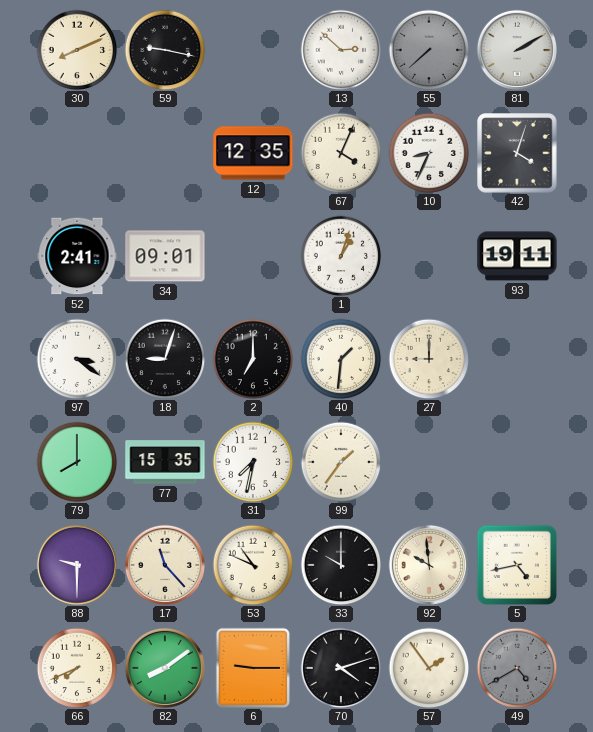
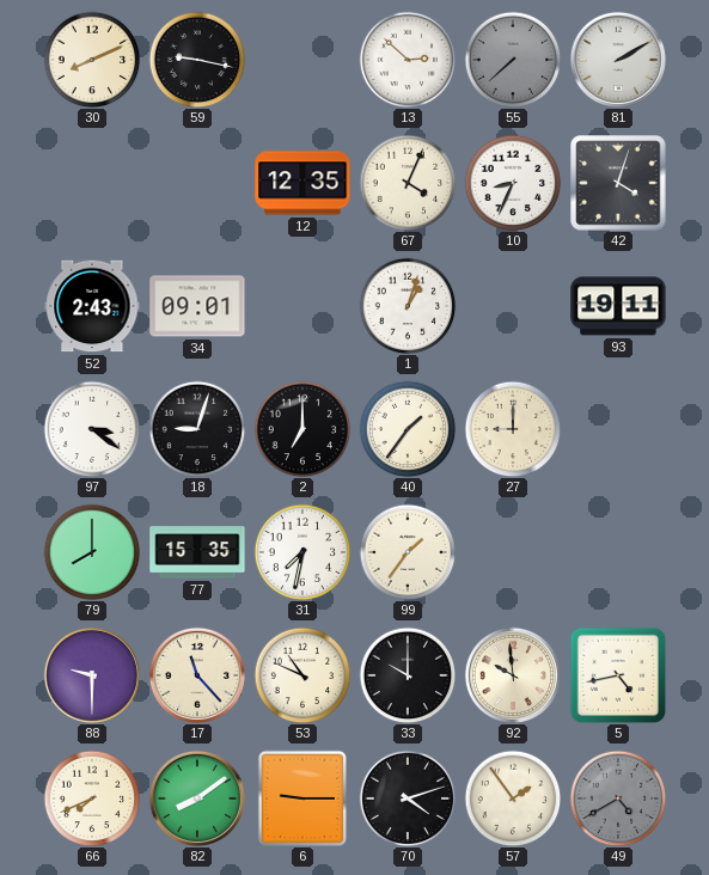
52: 2:41 -> 2:43 (92, 306)
40: 1:31 -> 1:36 (408, 429)
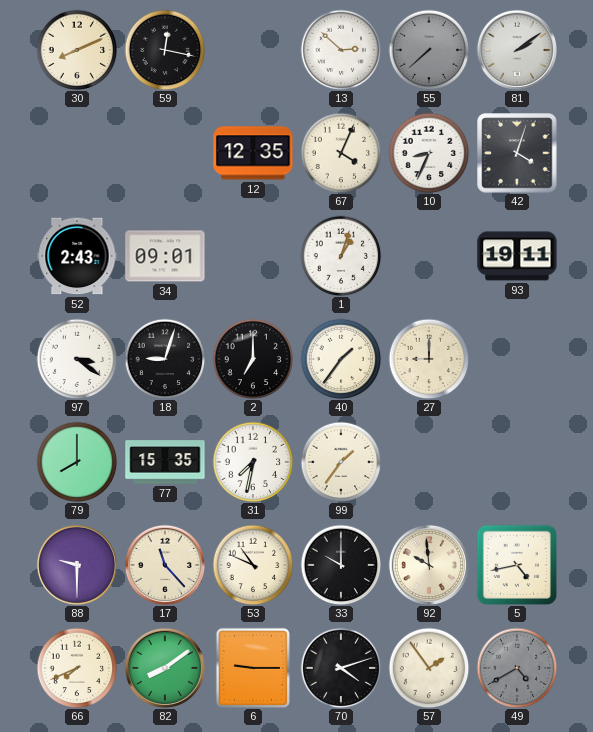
59: 9:17 -> 12:17 (165, 50)
81: 2:10 -> 2:09 (517, 50)
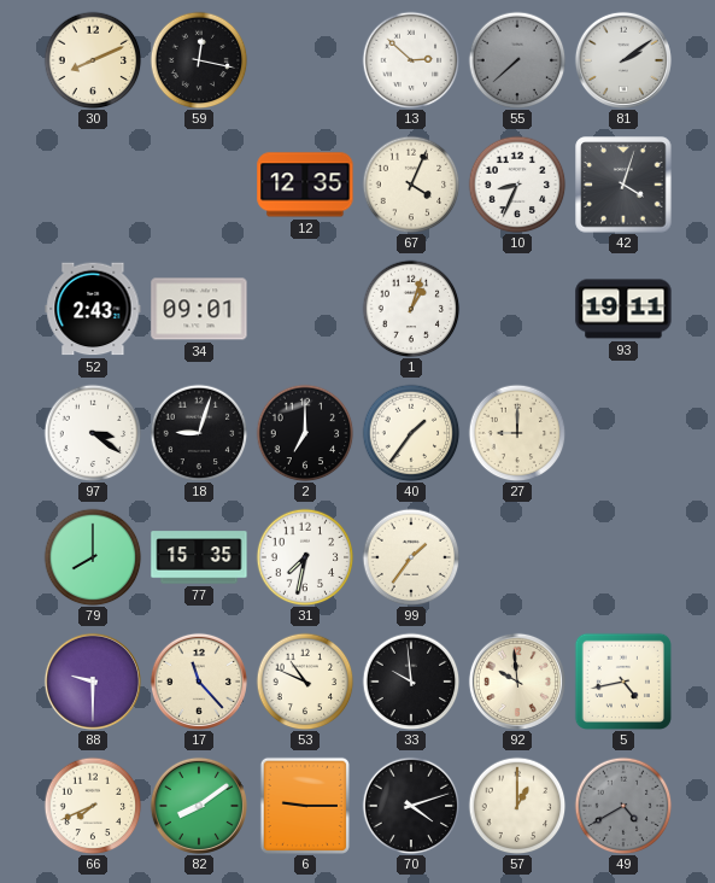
33: 10:00 -> 9:59 (411, 682)
57: 1:54 -> 1:00 (517, 806)
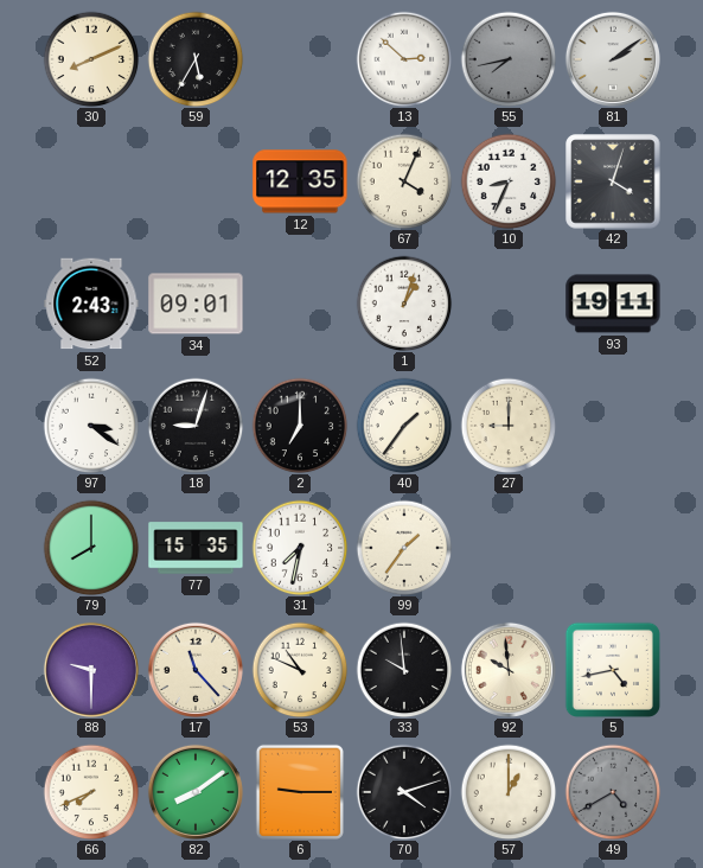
59: 12:17 -> 5:35 (196, 59)
55: 7:38 -> 7:43 (509, 59)
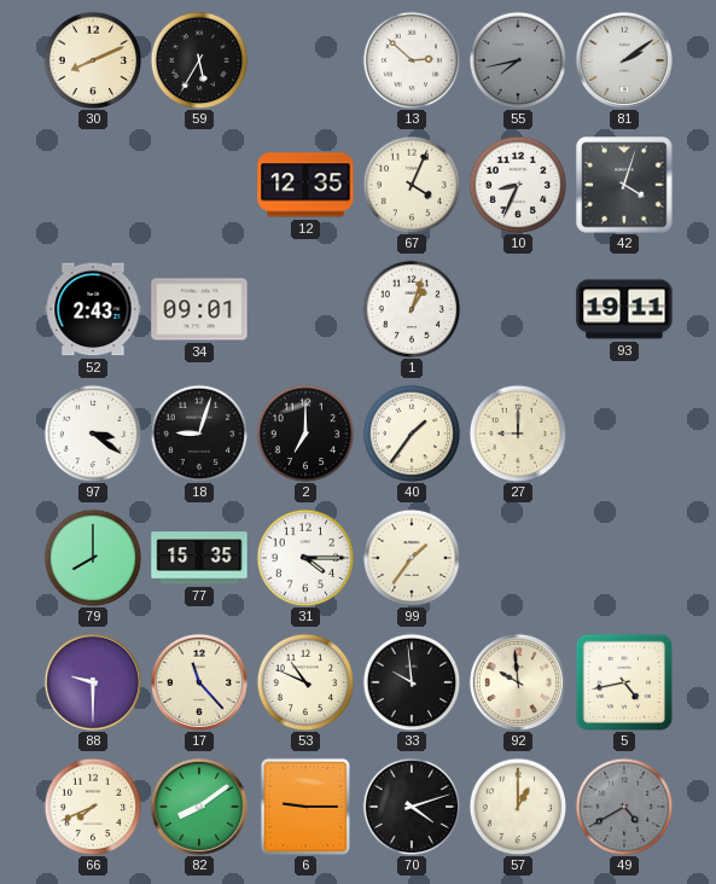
31: 7:32 -> 4:15 (305, 558)
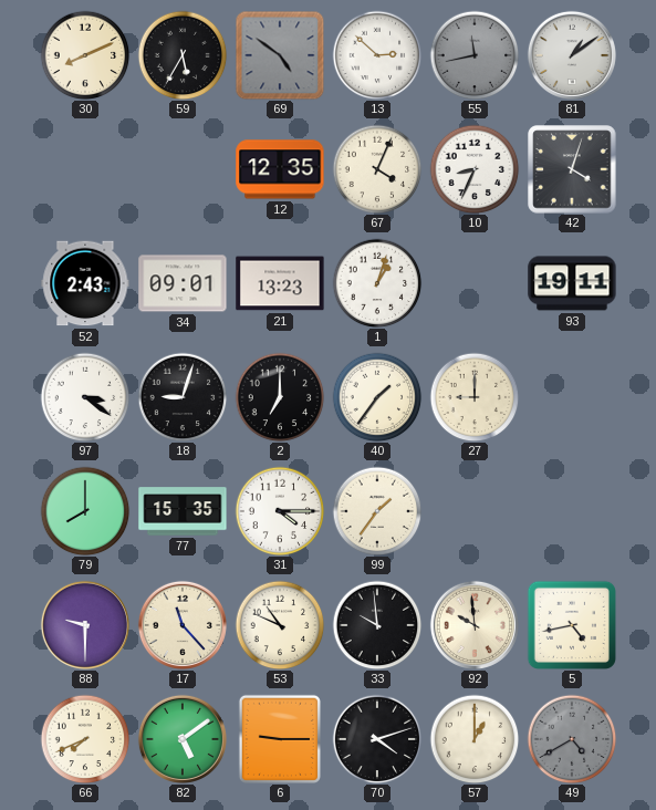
69: none -> 4:51 (280, 55)
55: 7:43 -> 11:43 (475, 55)
81: 2:09 -> 1:09 (572, 55)
21: none -> 13:23 (280, 283)
82: 8:09 -> 5:09 (183, 739)
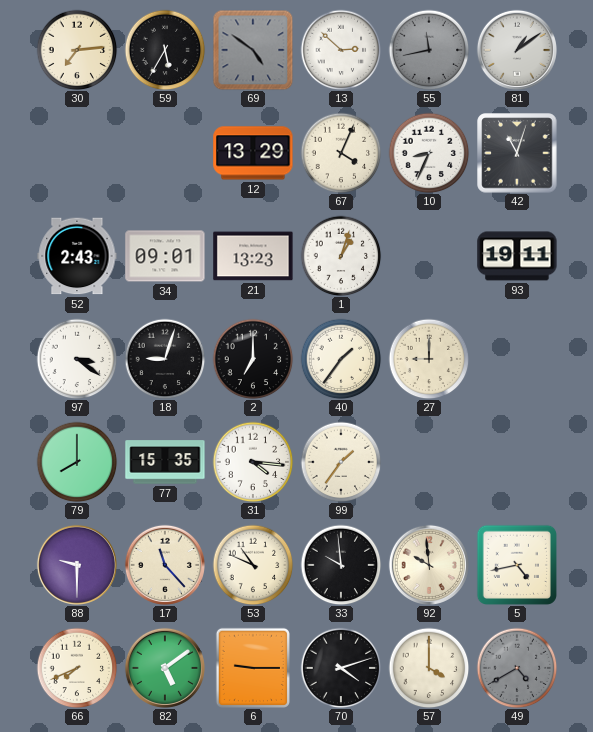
30: 8:11 -> 7:14 (77, 50)
12: 12:35 -> 13:29 (253, 153)
42: 4:03 -> 11:03 (517, 153)
31: 4:15 -> 4:16 (253, 462)
57: 1:00 -> 4:00 (429, 668)
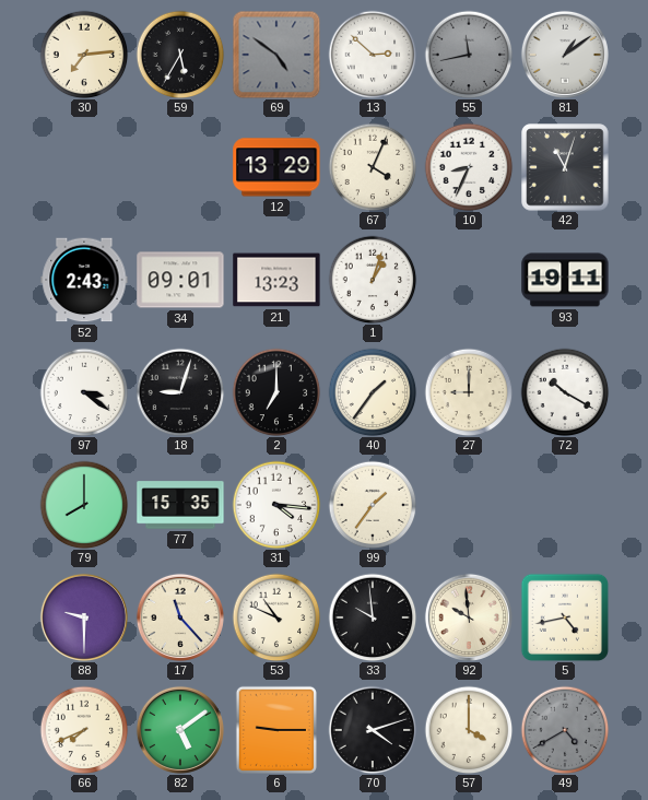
72: none -> 10:20 (565, 392)
